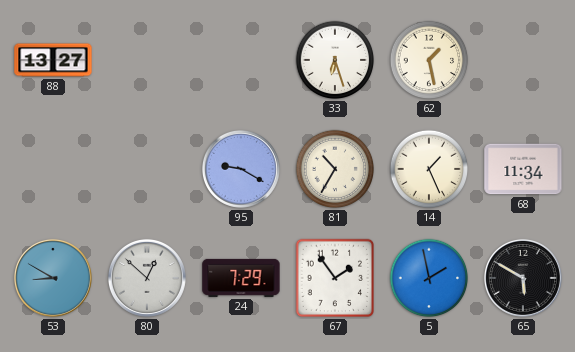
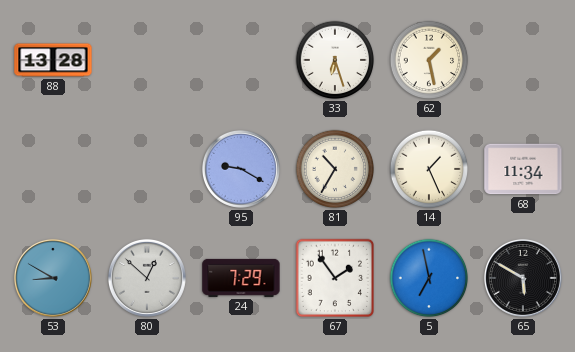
88: 13:27 -> 13:28 (53, 60)
5: 1:58 -> 6:58 (429, 278)
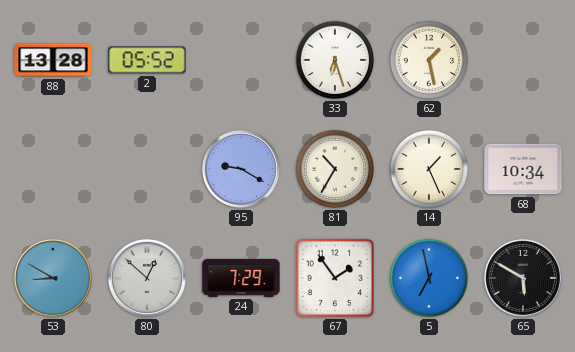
2: none -> 05:52 (147, 60)
68: 11:34 -> 10:34 (523, 169)
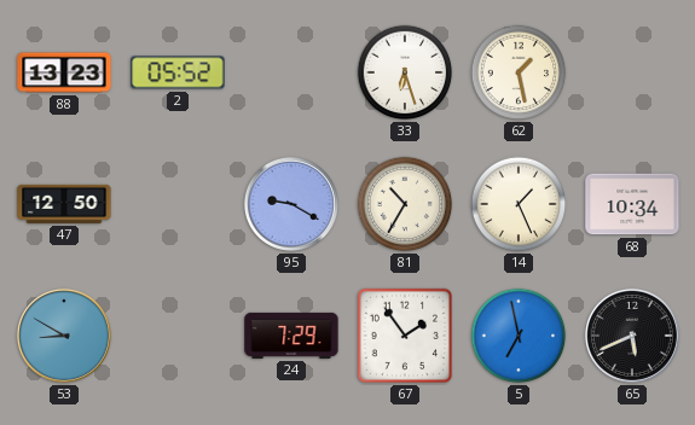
88: 13:28 -> 13:23 (64, 72)
47: none -> 12:50 (64, 204)
80: 12:52 -> none (147, 278)
65: 5:50 -> 5:41 (632, 336)
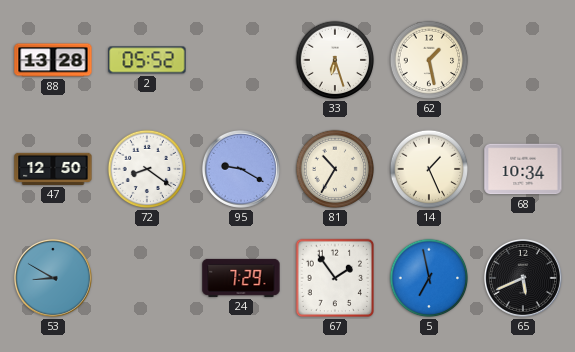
88: 13:23 -> 13:28 (53, 60)
72: none -> 8:21 (147, 169)
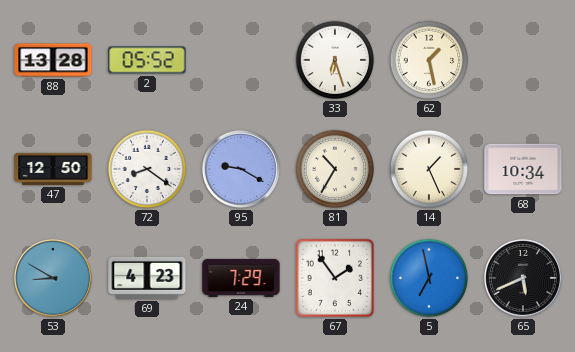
69: none -> 4:23 (147, 278)
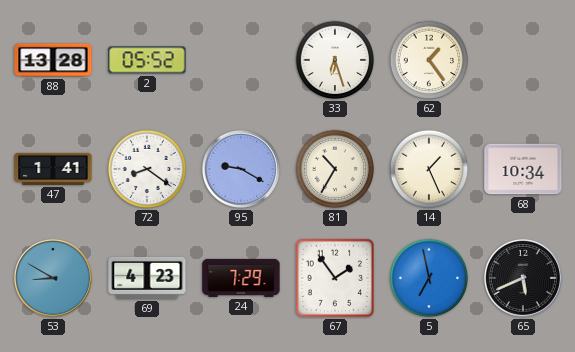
62: 1:28 -> 1:24 (429, 60)
47: 12:50 -> 1:41 (53, 169)
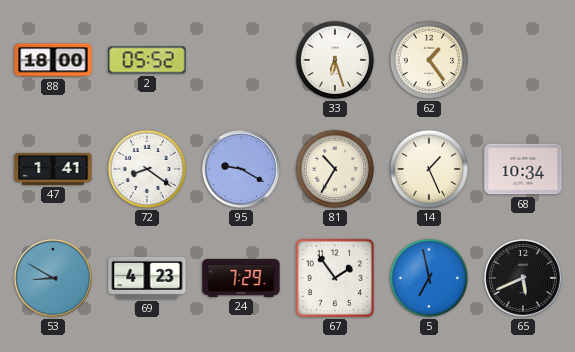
88: 13:28 -> 18:00 (53, 60)
